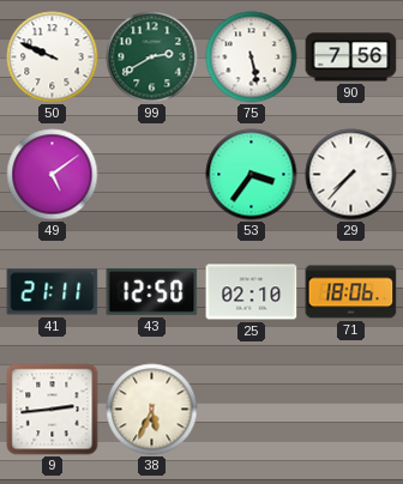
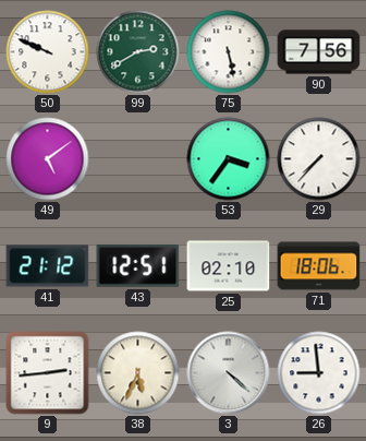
41: 21:11 -> 21:12 (48, 266)
43: 12:50 -> 12:51 (138, 265)
3: none -> 4:22 (229, 373)
26: none -> 8:59 (319, 373)
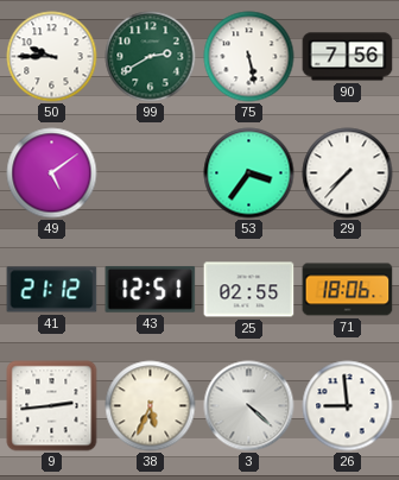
50: 9:49 -> 9:45 (52, 57)
25: 02:10 -> 02:55 (249, 290)
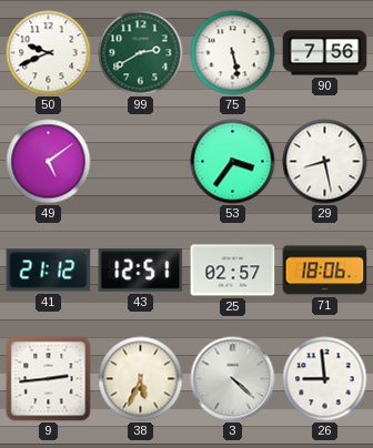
50: 9:45 -> 9:41 (49, 53)
29: 7:37 -> 8:28 (325, 162)
25: 02:55 -> 02:57 (233, 271)
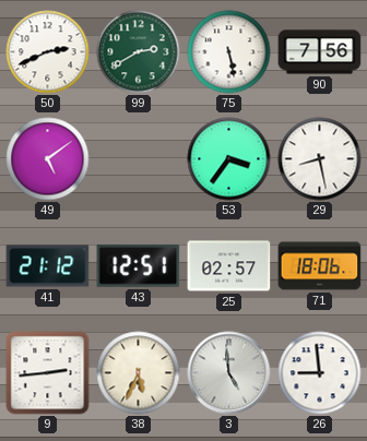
50: 9:41 -> 2:41 (48, 52)
3: 4:22 -> 4:59 (229, 373)
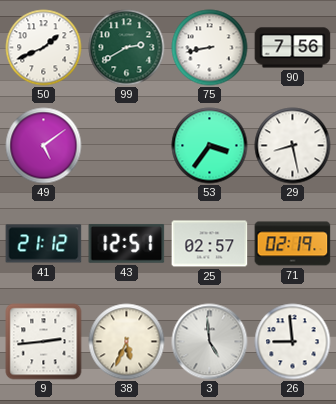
50: 2:41 -> 1:41 (44, 48)
75: 5:28 -> 8:43 (210, 48)
71: 18:06 -> 02:19 (293, 244)
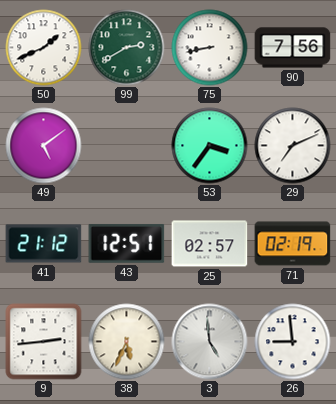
29: 8:28 -> 7:11 (293, 146)
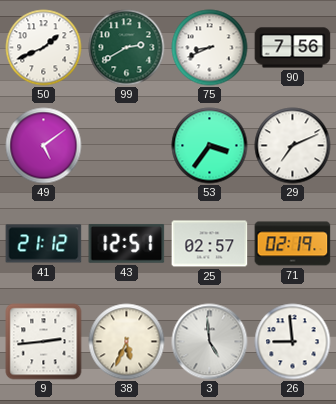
75: 8:43 -> 8:41 (210, 48)
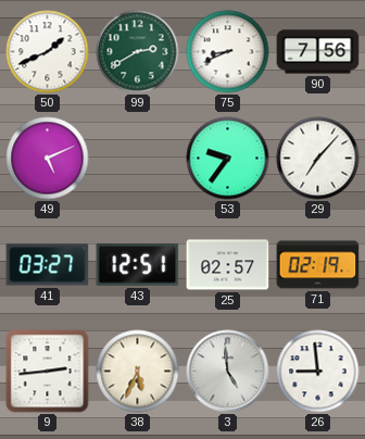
49: 5:09 -> 5:11 (48, 159)
53: 3:36 -> 9:36 (228, 159)
29: 7:11 -> 7:07 (318, 159)
41: 21:12 -> 03:27 (48, 265)
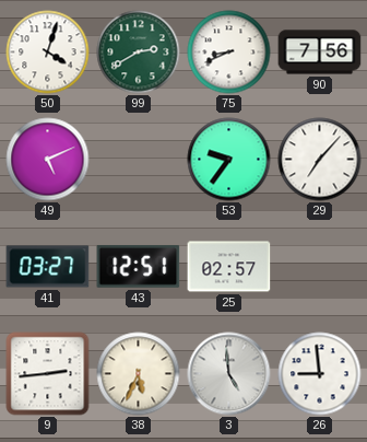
50: 1:41 -> 4:03 (48, 53)
71: 02:19 -> none (318, 265)
